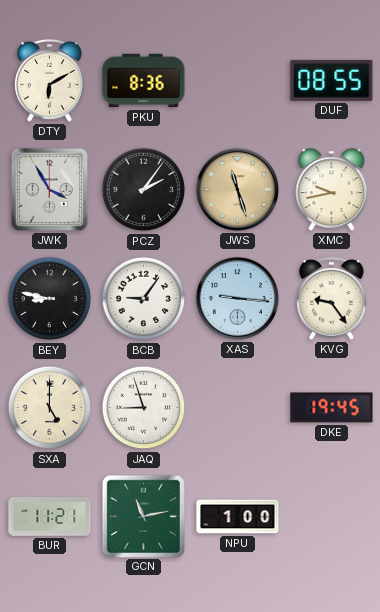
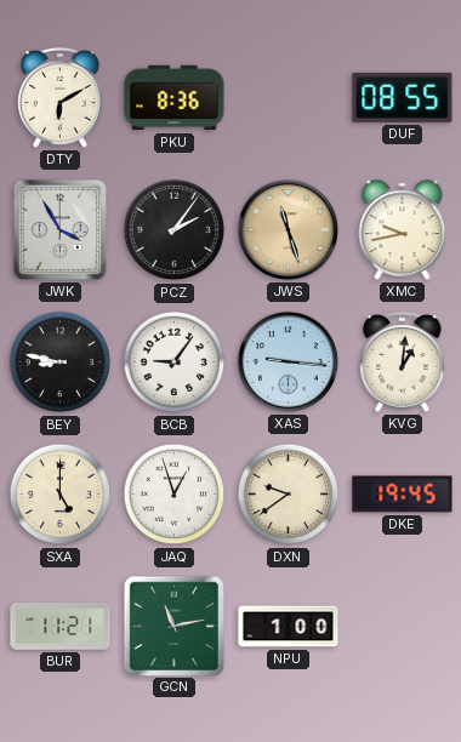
KVG: 9:24 -> 1:01 (403, 363)
JAQ: 8:57 -> 12:57 (175, 495)
DXN: none -> 9:39 (289, 495)
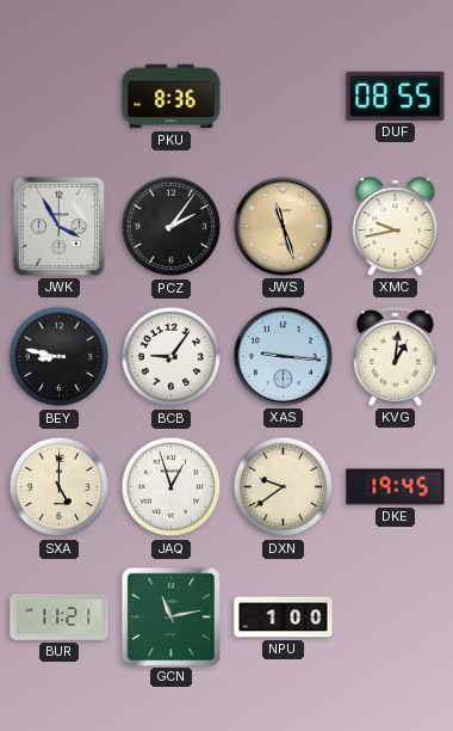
DTY: 6:10 -> none (61, 98)
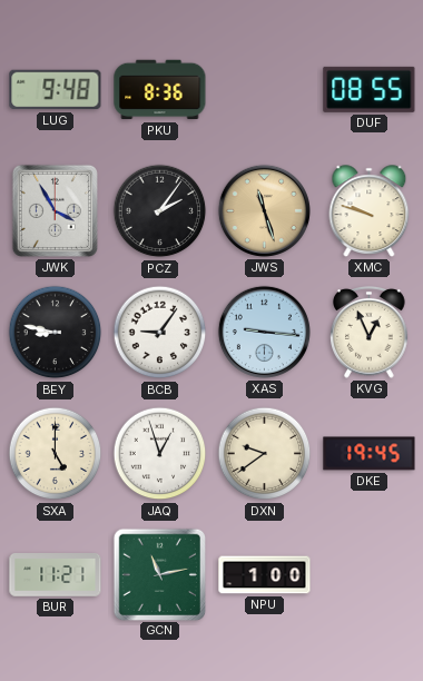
LUG: none -> 9:48 (56, 90)
XMC: 9:43 -> 9:48 (370, 211)
KVG: 1:01 -> 12:56 (370, 333)
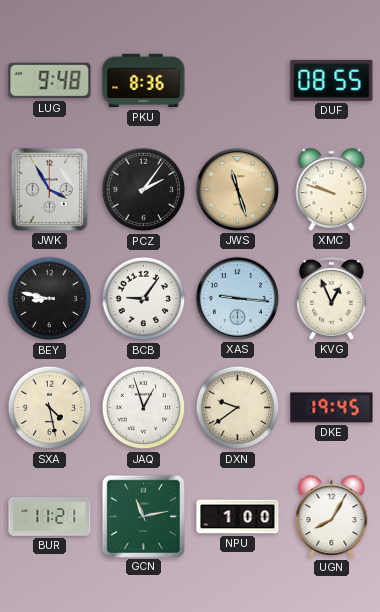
SXA: 5:00 -> 4:28 (50, 408)
UGN: none -> 8:05 (332, 517)
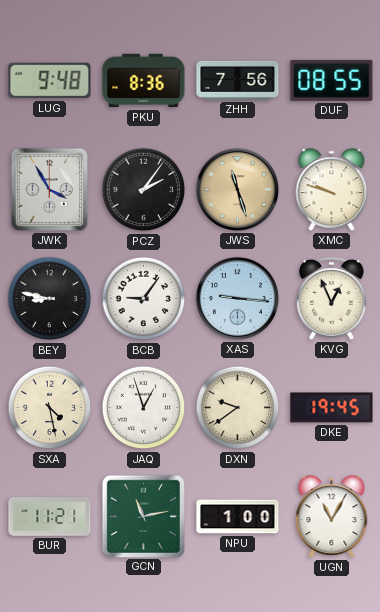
ZHH: none -> 7:56 (238, 80)
UGN: 8:05 -> 11:05 (332, 517)
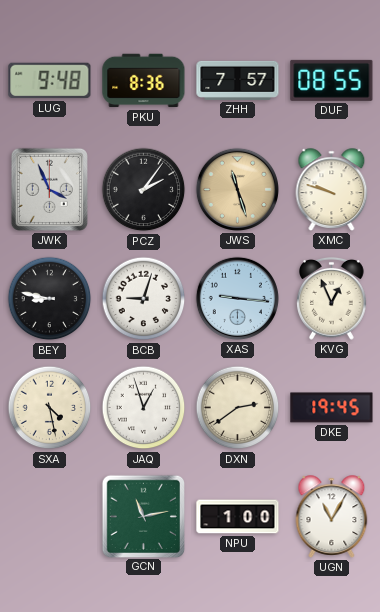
ZHH: 7:56 -> 7:57 (238, 80)
JWK: 3:55 -> 3:56 (49, 189)
BCB: 9:06 -> 9:03 (144, 299)
DXN: 9:39 -> 2:39 (238, 408)
BUR: 11:21 -> none (50, 517)
